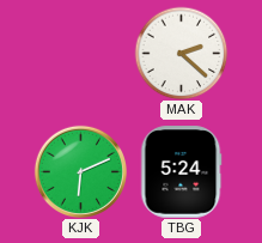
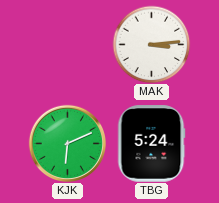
MAK: 2:22 -> 3:14 (151, 44)
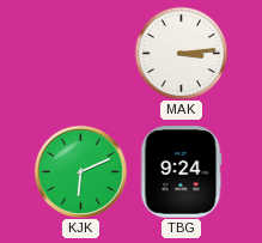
TBG: 5:24 -> 9:24 (181, 172)
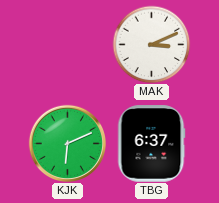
MAK: 3:14 -> 3:11 (151, 44)
TBG: 9:24 -> 6:37 (151, 144)
